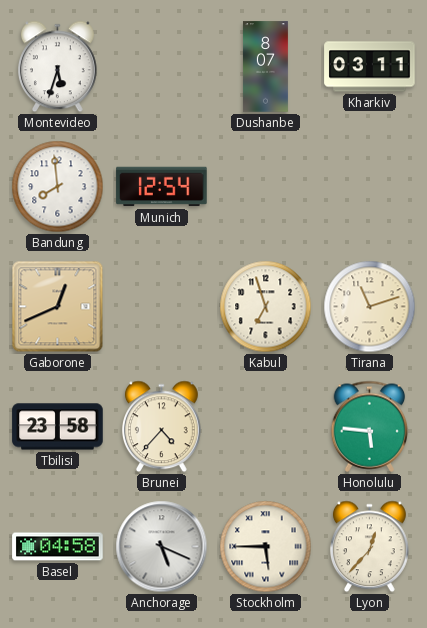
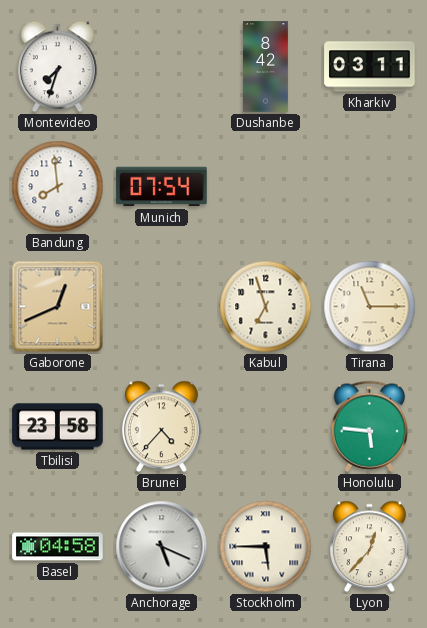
Montevideo: 5:33 -> 7:33 (57, 67)
Dushanbe: 8:07 -> 8:42 (266, 67)
Munich: 12:54 -> 07:54 (162, 187)
Tirana: 11:12 -> 11:15 (370, 307)
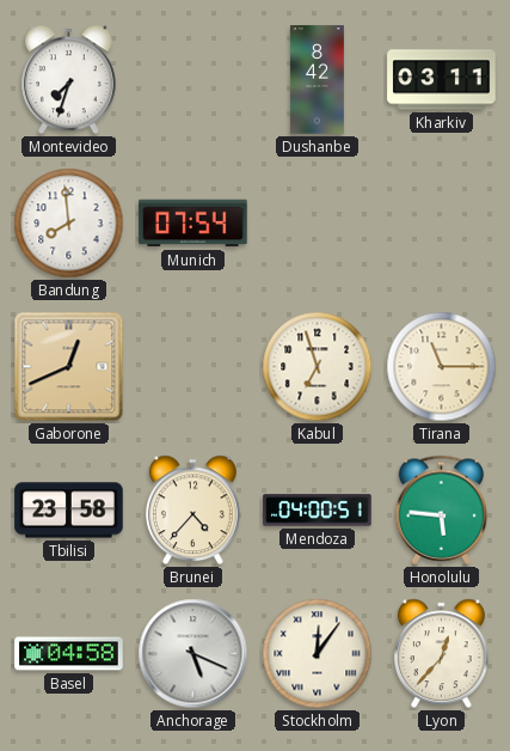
Mendoza: none -> 04:00 (318, 511)
Stockholm: 5:45 -> 12:06 (318, 654)
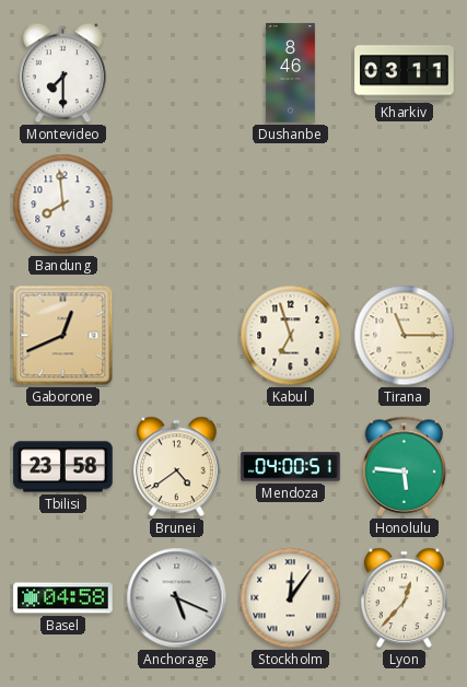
Montevideo: 7:33 -> 7:30 (62, 73)
Dushanbe: 8:42 -> 8:46 (291, 73)
Munich: 07:54 -> none (193, 224)
Brunei: 4:37 -> 4:39 (176, 467)
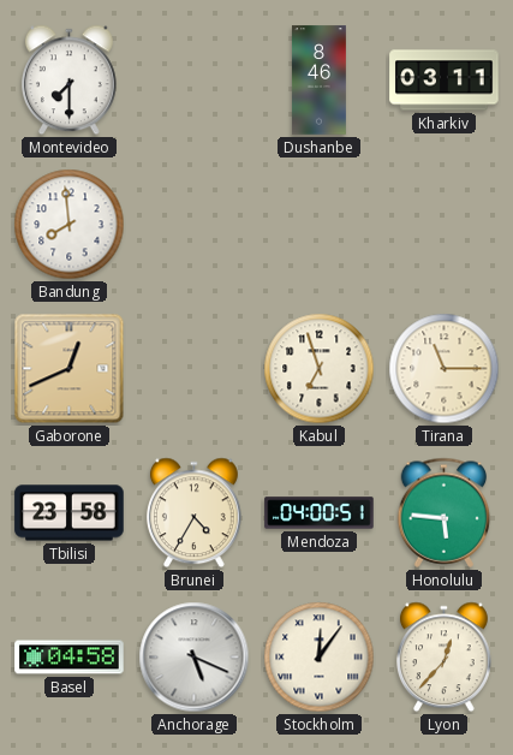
Brunei: 4:39 -> 4:35 (193, 513)
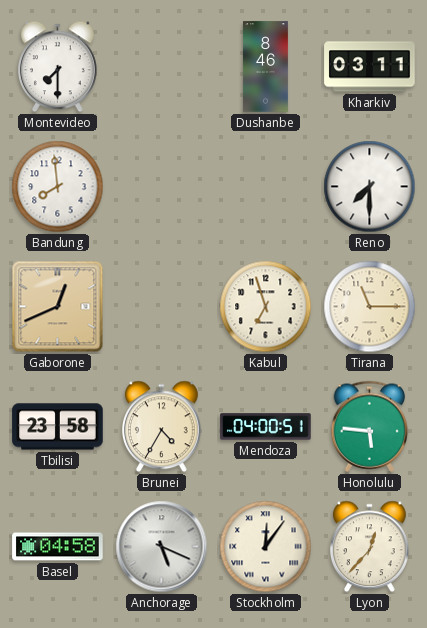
Reno: none -> 7:30 (370, 187)
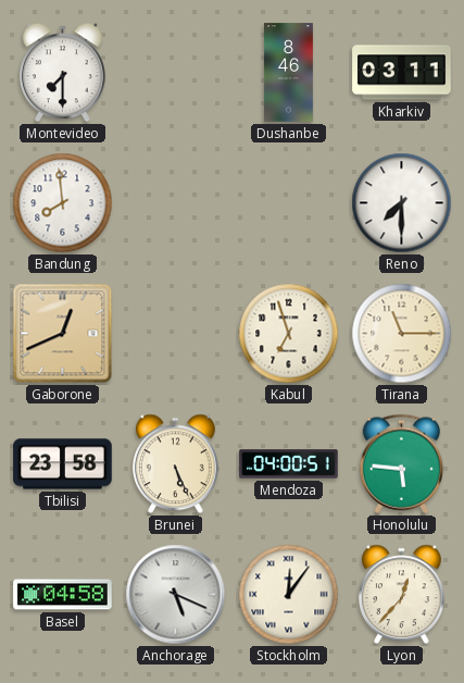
Brunei: 4:35 -> 5:26 (175, 464)
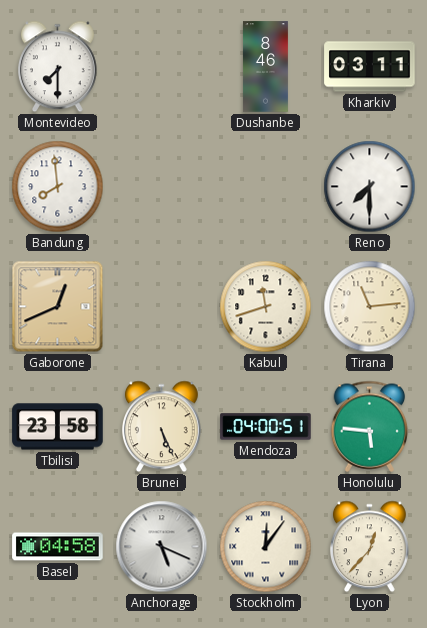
Kabul: 6:57 -> 11:42 (266, 307)
Tirana: 11:15 -> 11:14 (370, 307)
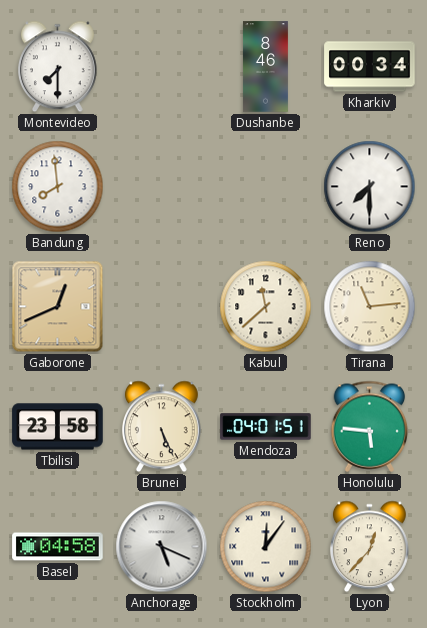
Kharkiv: 03:11 -> 00:34 (370, 67)
Kabul: 11:42 -> 11:38 (266, 307)
Mendoza: 04:00 -> 04:01 (266, 427)
